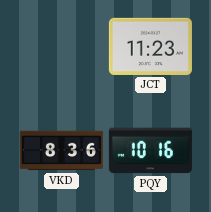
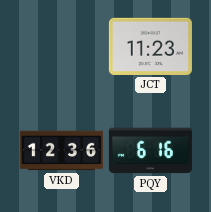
VKD: 8:36 -> 12:36 (61, 151)
PQY: 10:16 -> 6:16 (150, 151)
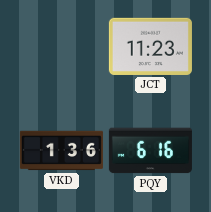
VKD: 12:36 -> 1:36 (61, 151)
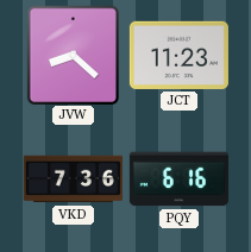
JVW: none -> 8:22 (73, 55)
VKD: 1:36 -> 7:36 (73, 179)
